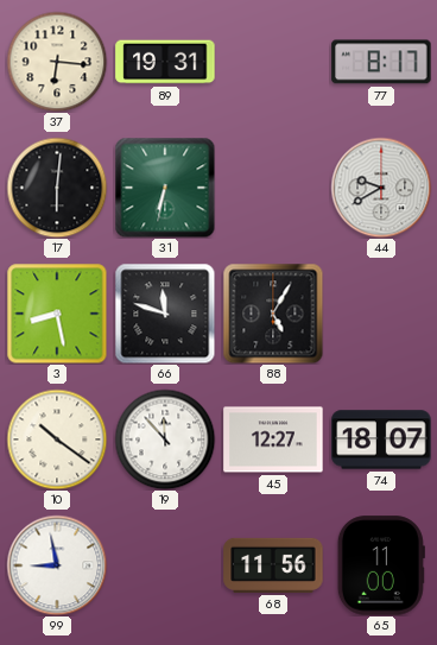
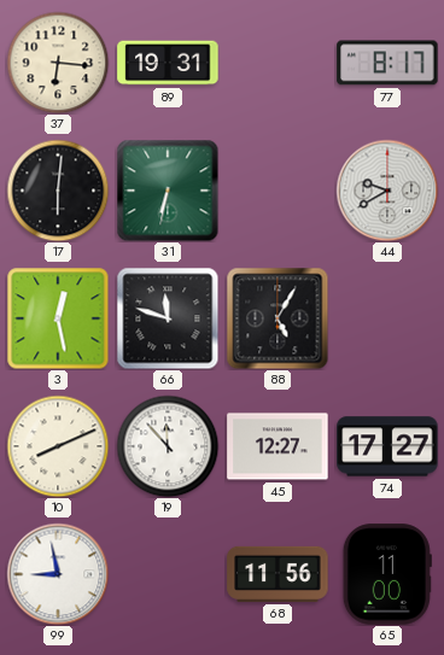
3: 8:28 -> 12:28 (58, 318)
10: 10:21 -> 8:11 (58, 446)
74: 18:07 -> 17:27 (387, 446)
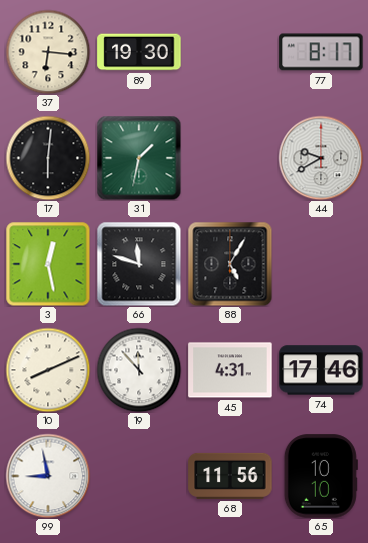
89: 19:31 -> 19:30 (139, 52)
31: 6:32 -> 1:32 (139, 158)
45: 12:27 -> 4:31 (230, 370)
74: 17:27 -> 17:46 (321, 370)
65: 11:00 -> 10:10 (321, 476)
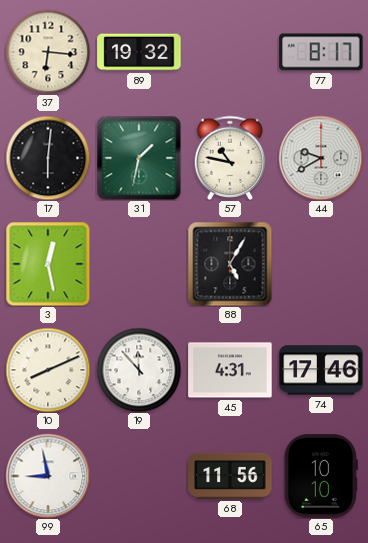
89: 19:30 -> 19:32 (139, 52)
57: none -> 10:47 (230, 157)
66: 11:48 -> none (139, 264)
